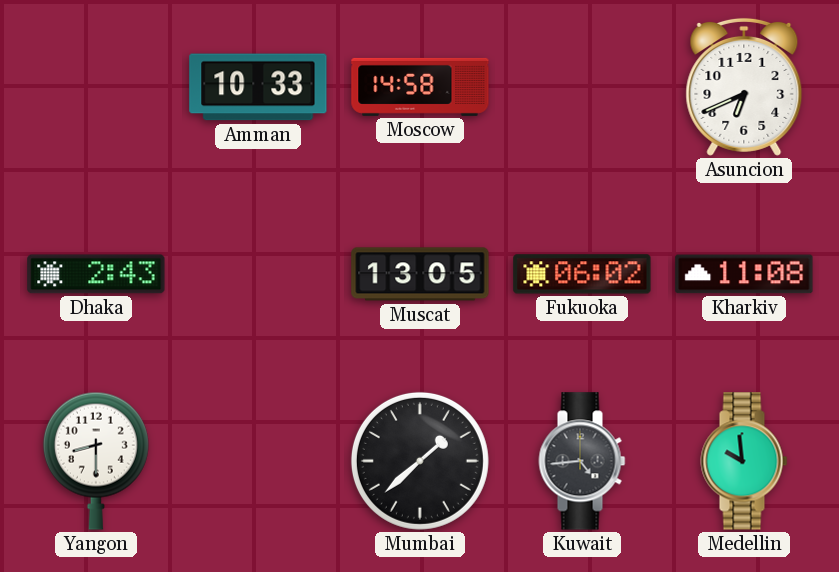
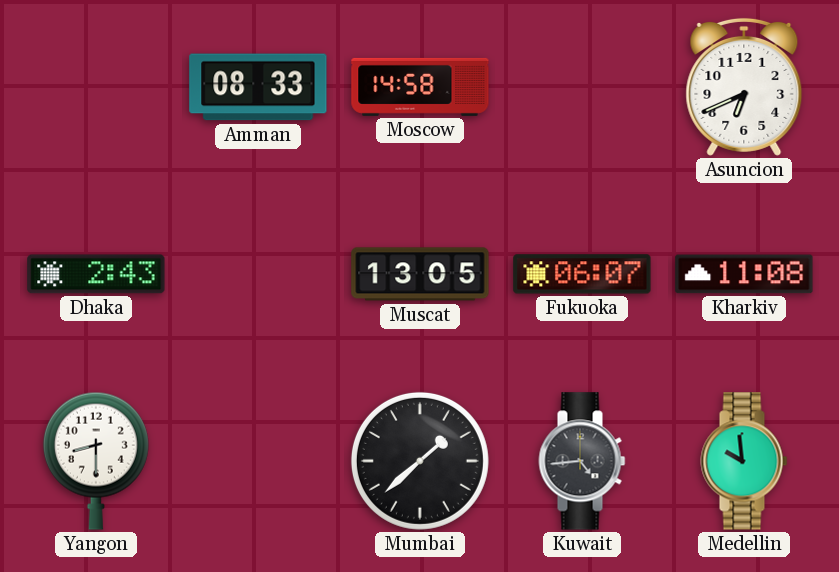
Amman: 10:33 -> 08:33 (258, 87)
Fukuoka: 06:02 -> 06:07 (582, 274)
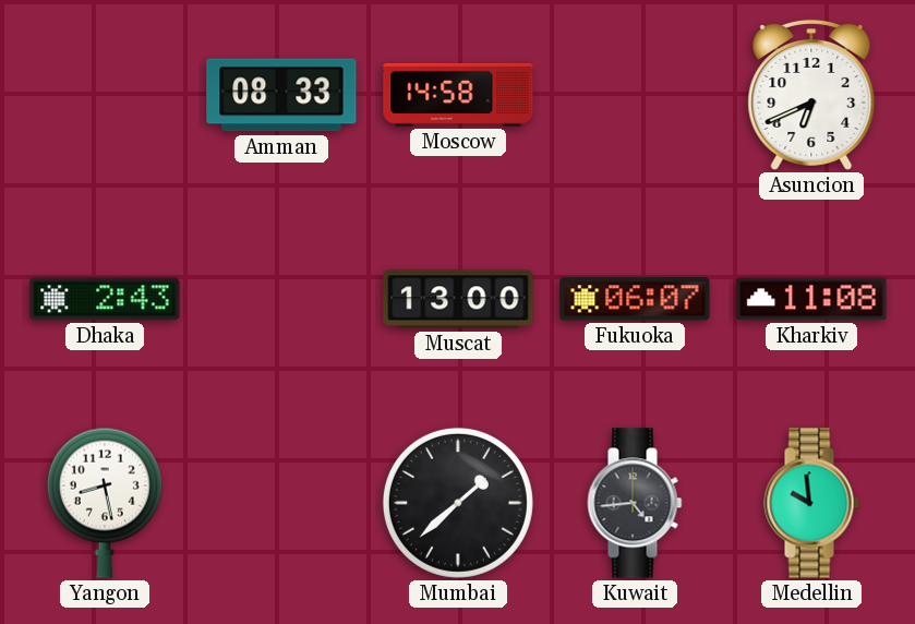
Muscat: 13:05 -> 13:00 (458, 299)
Yangon: 8:30 -> 8:28 (105, 503)
